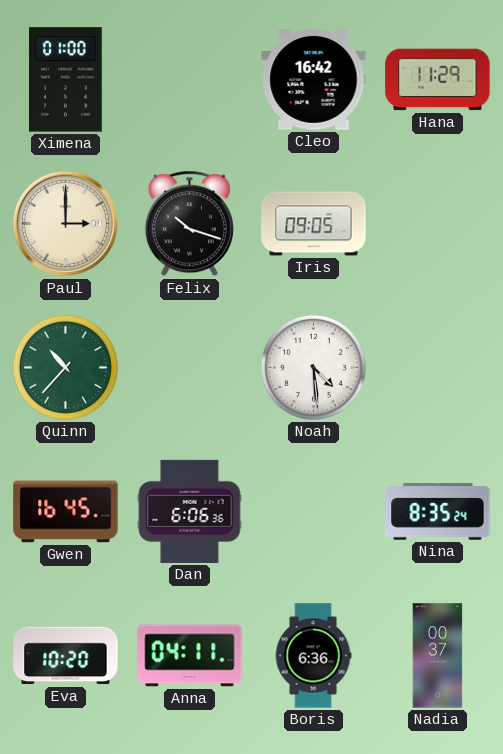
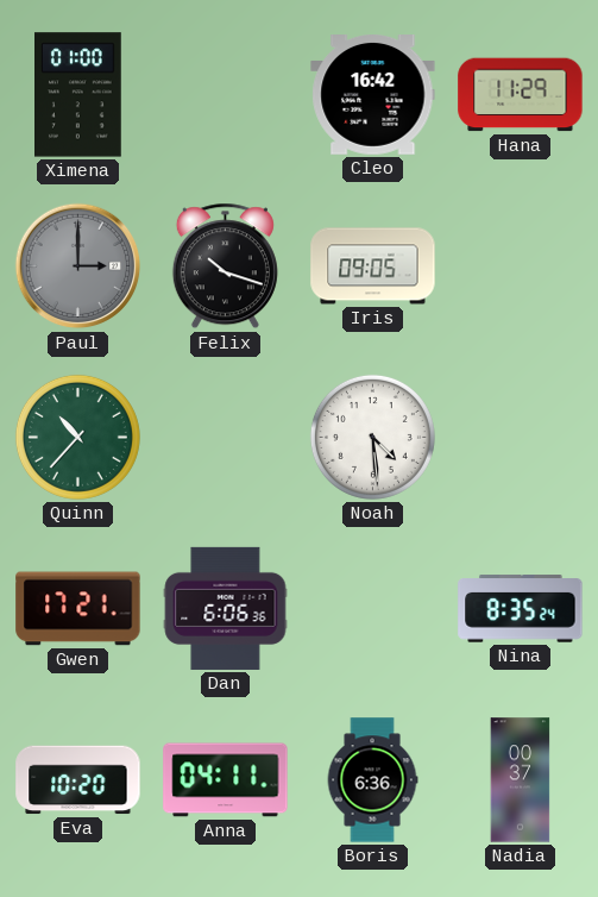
Paul dial: cream -> grey (78, 266)
Gwen: 16:45 -> 17:21 (78, 609)
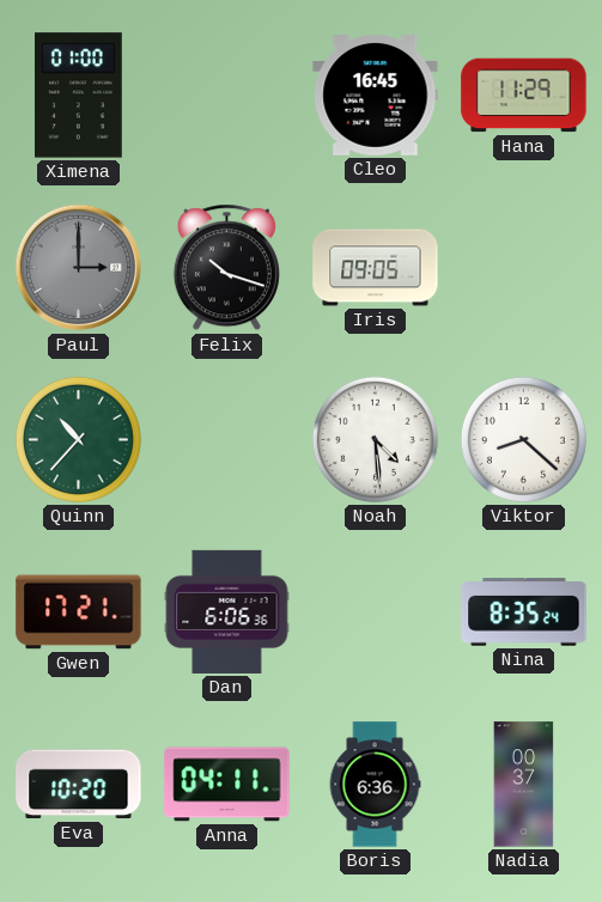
Cleo: 16:42 -> 16:45 (376, 96)
Viktor: none -> 8:22 (523, 439)
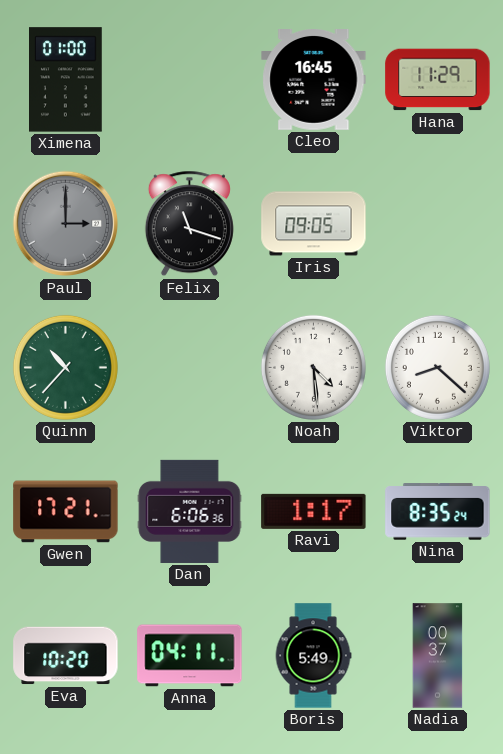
Felix: 10:18 -> 11:18 (189, 224)
Ravi: none -> 1:17 (314, 511)
Boris: 6:36 -> 5:49 (313, 656)
